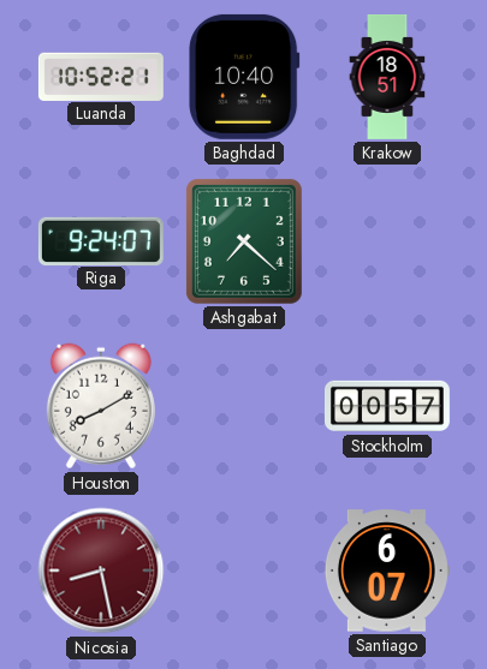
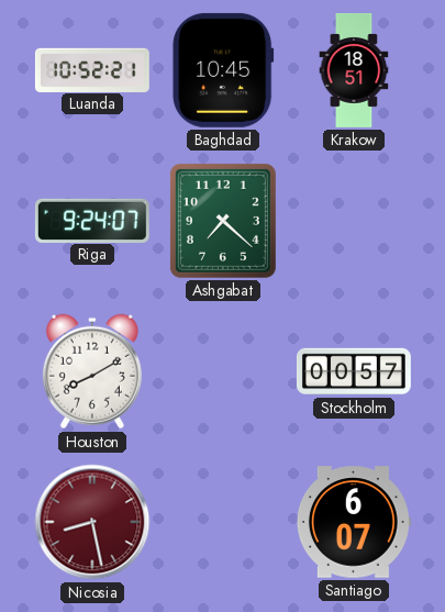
Baghdad: 10:40 -> 10:45 (223, 70)
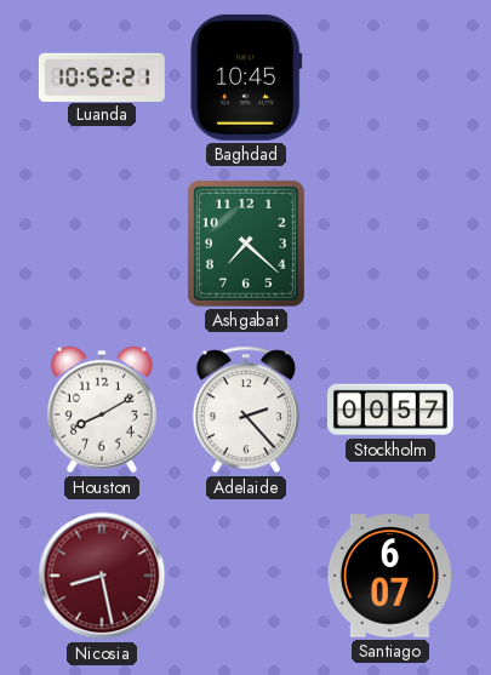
Krakow: 18:51 -> none (354, 70)
Riga: 9:24 -> none (92, 220)
Adelaide: none -> 2:23 (246, 410)
